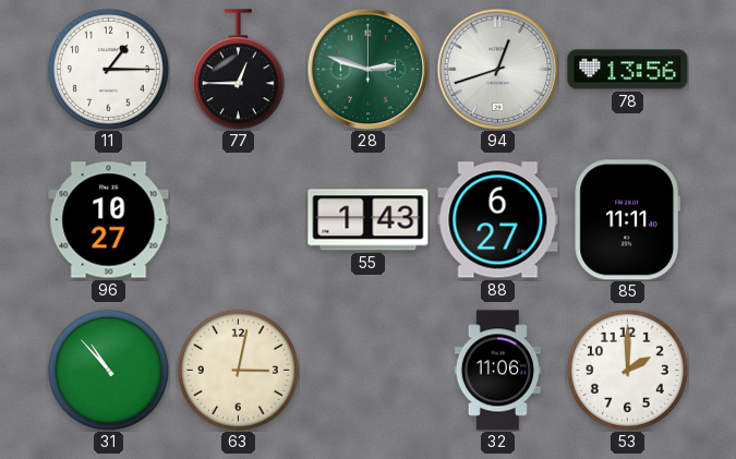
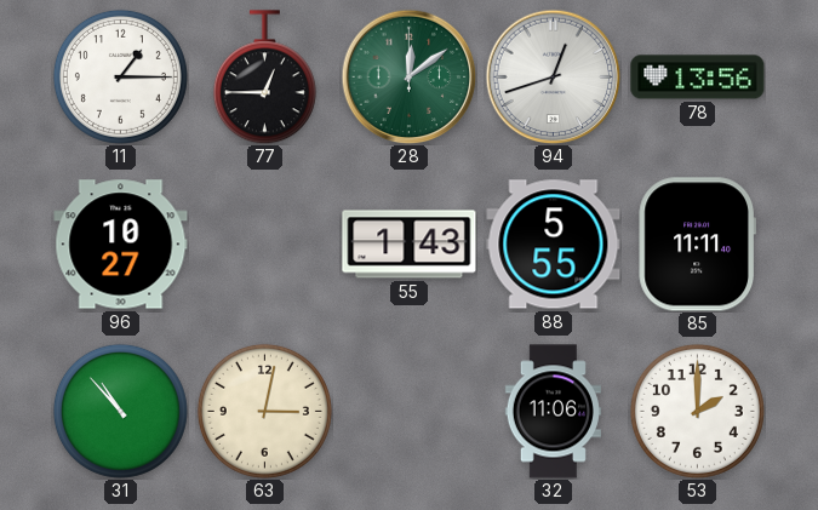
28: 2:48 -> 12:09 (408, 76)
88: 6:27 -> 5:55 (554, 245)
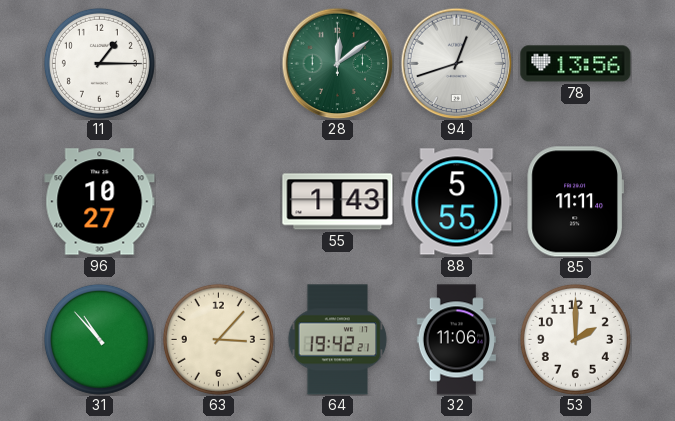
77: 12:45 -> none (264, 78)
63: 3:02 -> 3:07 (218, 339)
64: none -> 19:42 (338, 340)
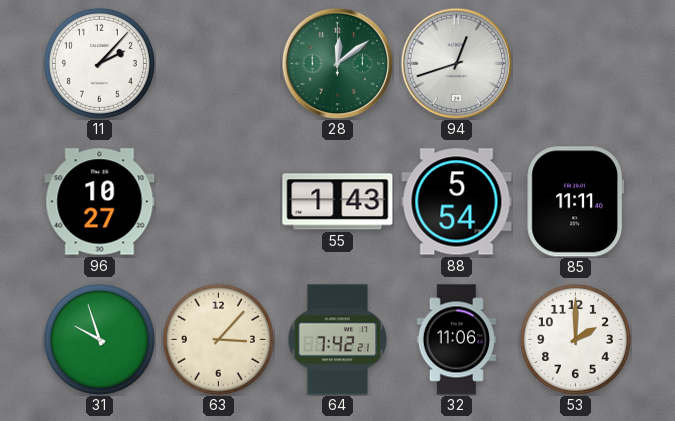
11: 1:15 -> 2:07 (99, 63)
78: 13:56 -> none (576, 64)
88: 5:55 -> 5:54 (457, 202)
31: 10:53 -> 9:57 (99, 339)
64: 19:42 -> 7:42 (338, 340)
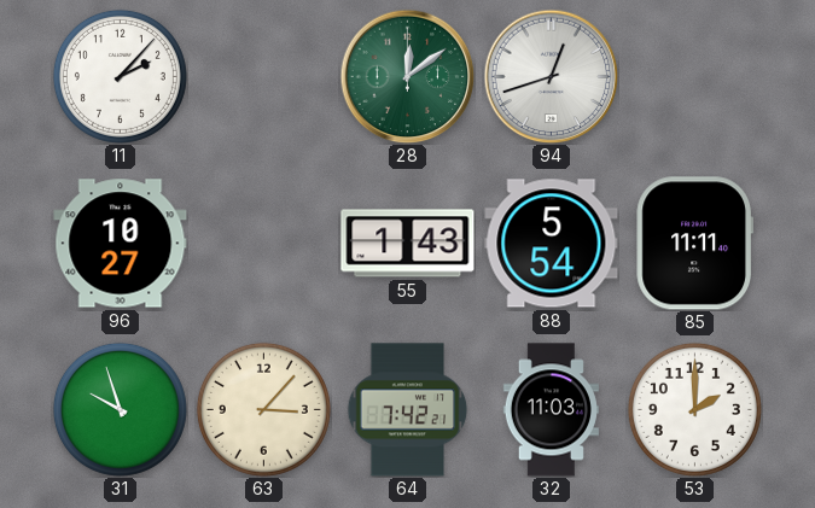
32: 11:06 -> 11:03 (551, 410)
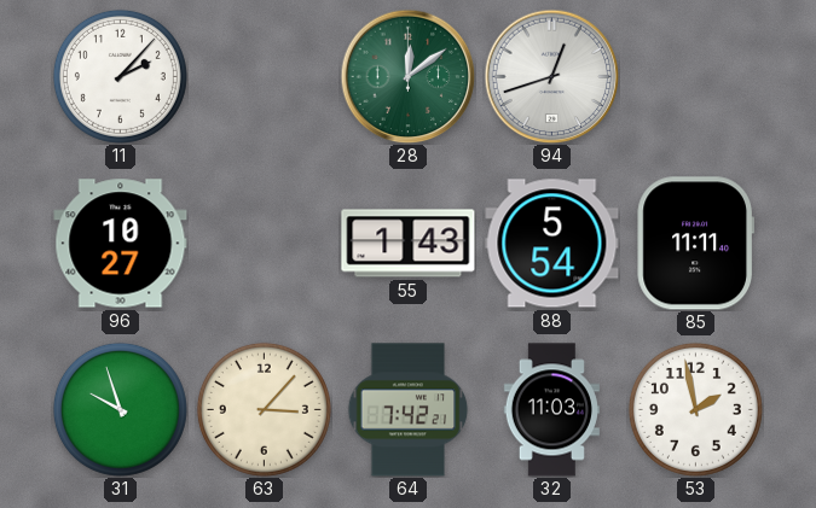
53: 2:00 -> 1:58 (695, 409)
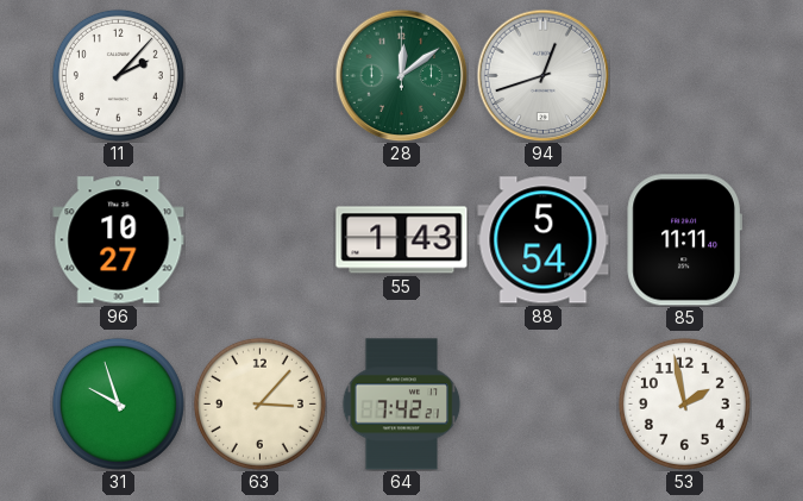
32: 11:03 -> none (551, 410)
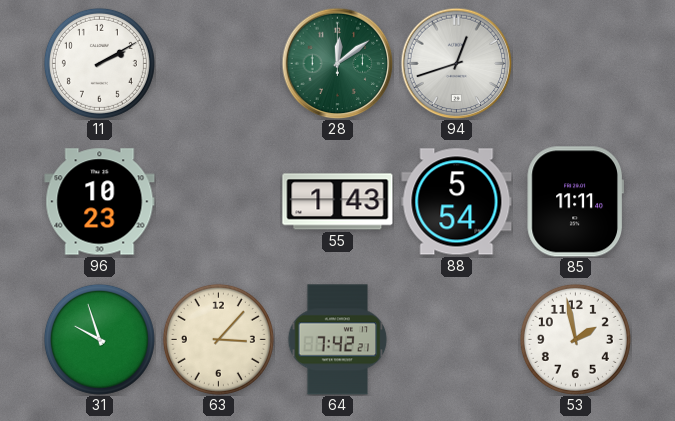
11: 2:07 -> 2:10 (99, 63)
96: 10:27 -> 10:23 (100, 202)
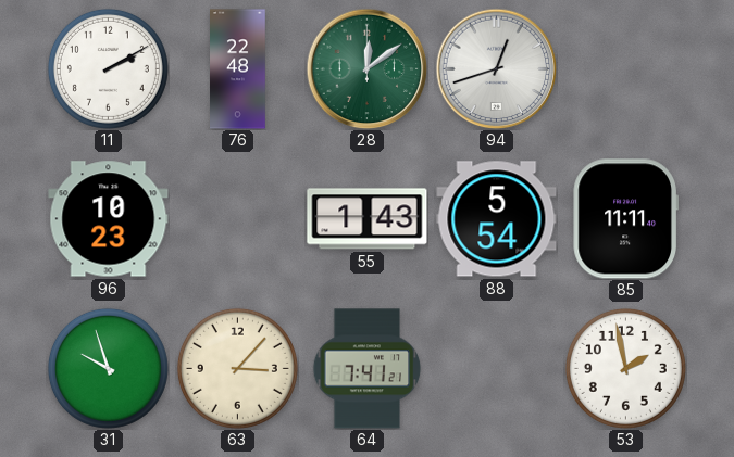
76: none -> 22:48 (238, 69)
64: 7:42 -> 7:41 (368, 369)
